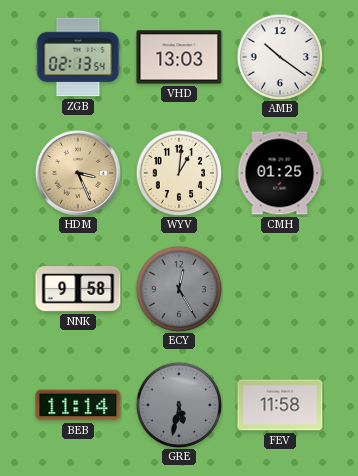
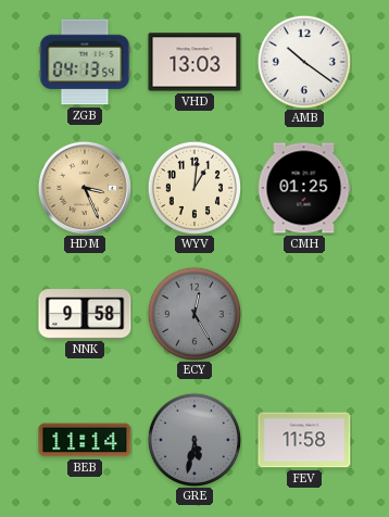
ZGB: 02:13 -> 04:13 (85, 62)
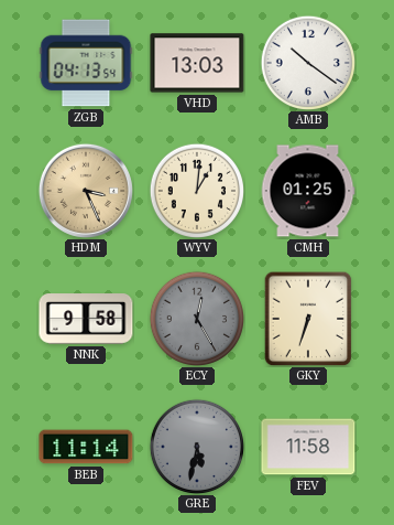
GKY: none -> 6:33 (308, 319)
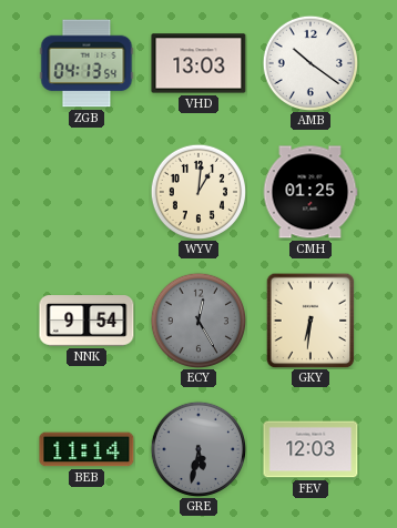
HDM: 3:26 -> none (86, 191)
NNK: 9:58 -> 9:54 (86, 321)
GKY: 6:33 -> 6:31 (311, 321)
FEV: 11:58 -> 12:03 (311, 449)
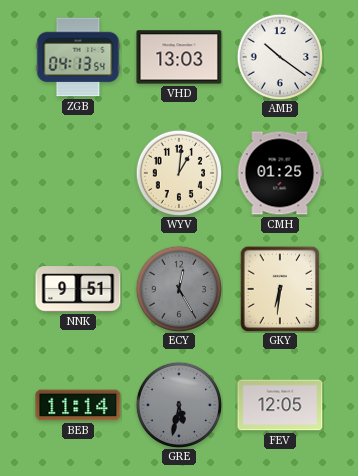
NNK: 9:54 -> 9:51 (78, 289)
FEV: 12:03 -> 12:05 (280, 405)
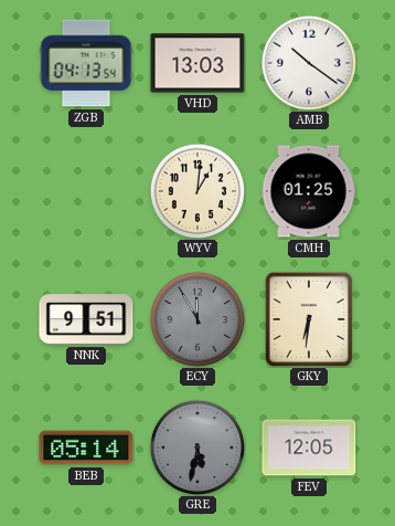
ECY: 12:25 -> 11:55 (196, 318)
BEB: 11:14 -> 05:14 (86, 448)
